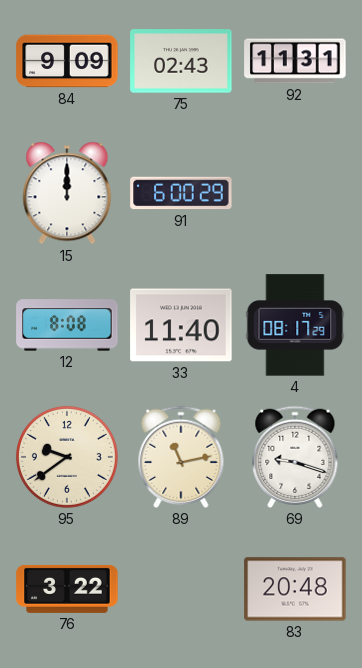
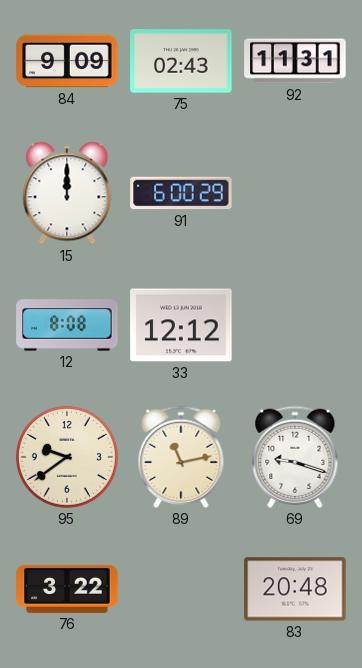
33: 11:40 -> 12:12 (181, 325)
4: 08:17 -> none (295, 325)
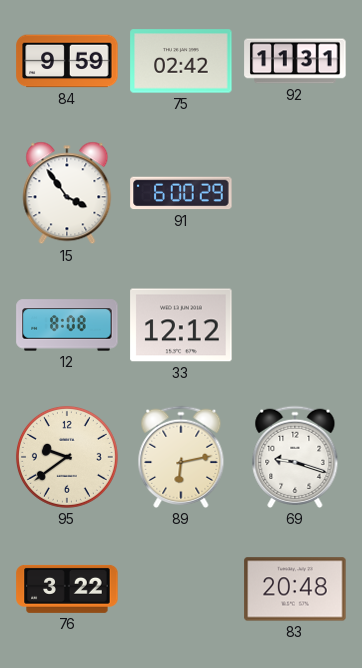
84: 9:09 -> 9:59 (67, 61)
75: 02:43 -> 02:42 (181, 61)
15: 12:00 -> 3:54 (67, 193)
89: 11:13 -> 6:13 (181, 457)
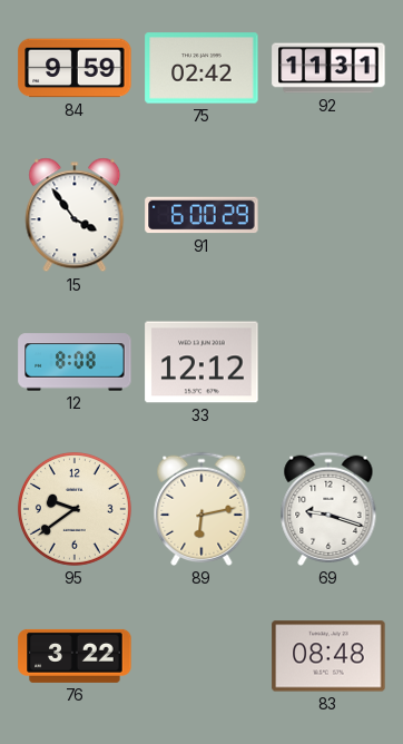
83: 20:48 -> 08:48 (328, 656)
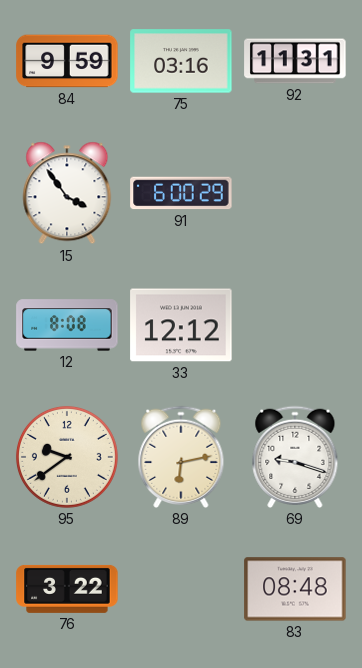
75: 02:42 -> 03:16 (181, 61)
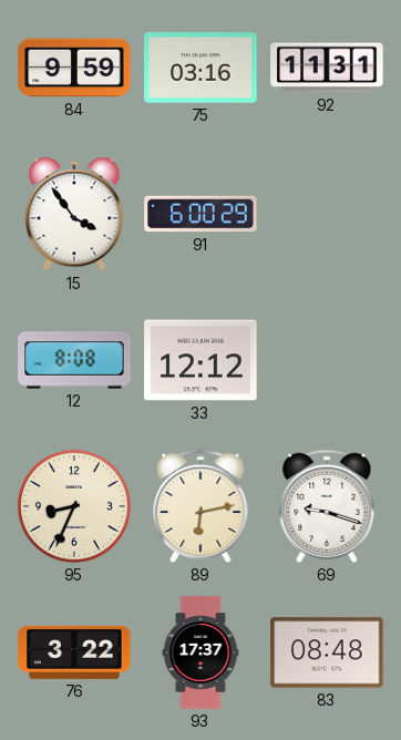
95: 9:39 -> 8:34 (74, 506)
93: none -> 17:37 (200, 652)
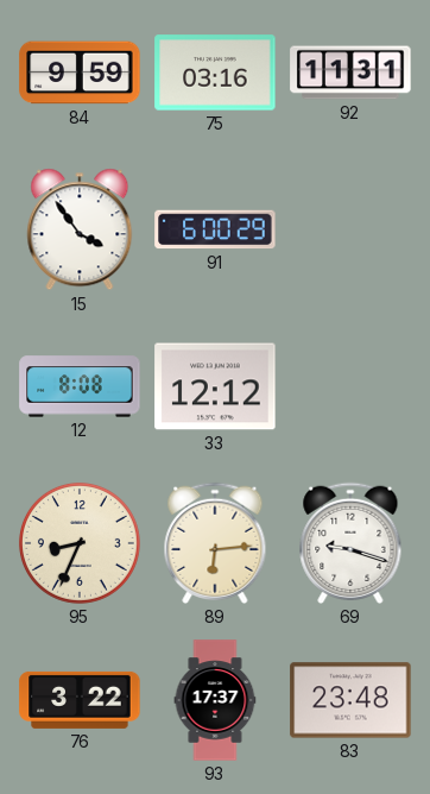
89: 6:13 -> 6:14 (215, 543)
83: 08:48 -> 23:48 (350, 700)
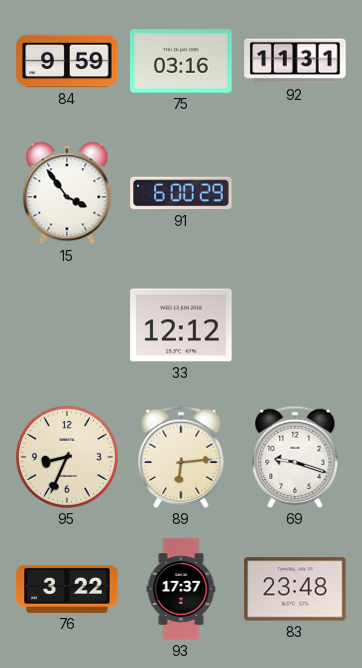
12: 8:08 -> none (80, 386)
